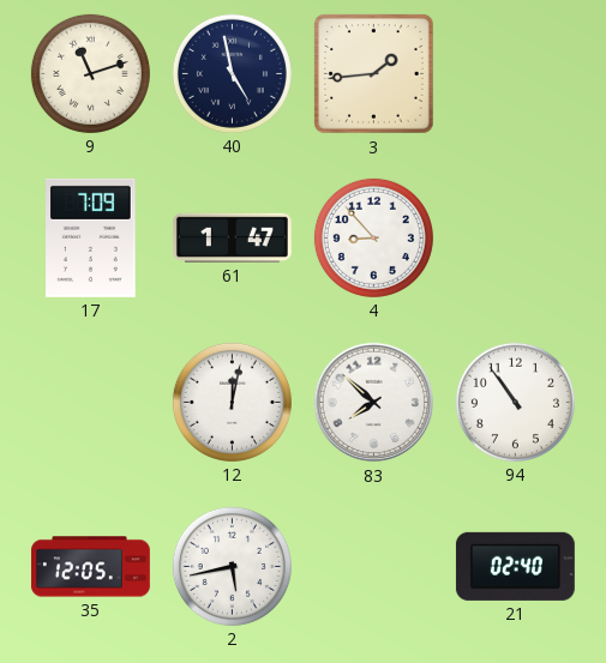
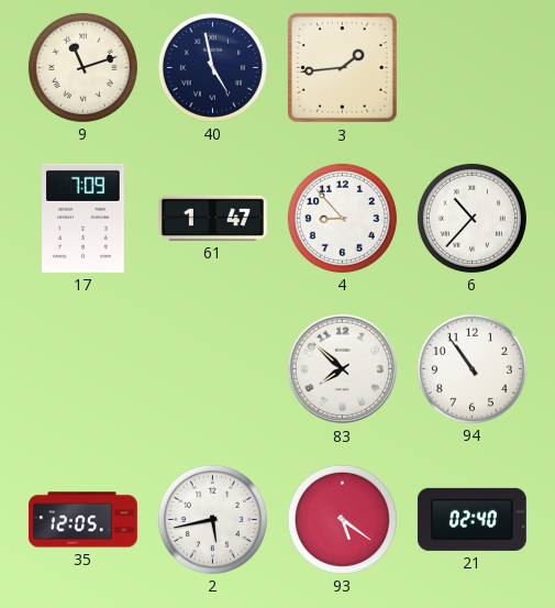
6: none -> 10:37 (471, 218)
12: 12:02 -> none (232, 402)
93: none -> 5:21 (342, 519)
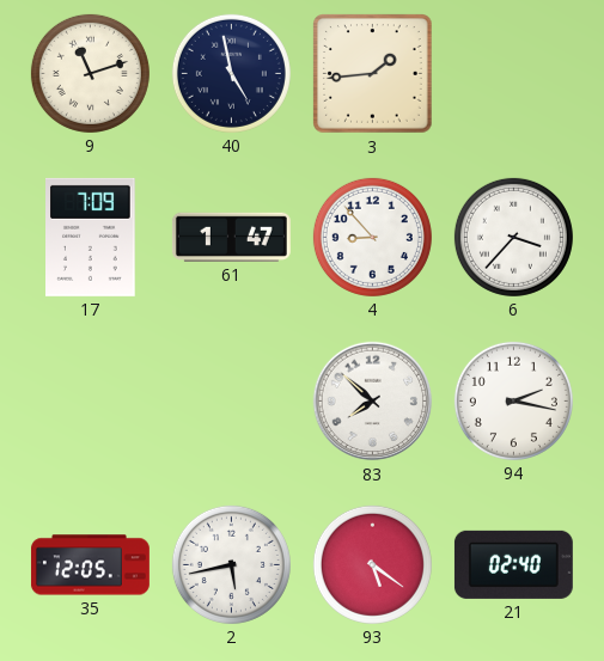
6: 10:37 -> 3:37 (513, 237)
94: 10:54 -> 2:17 (513, 400)
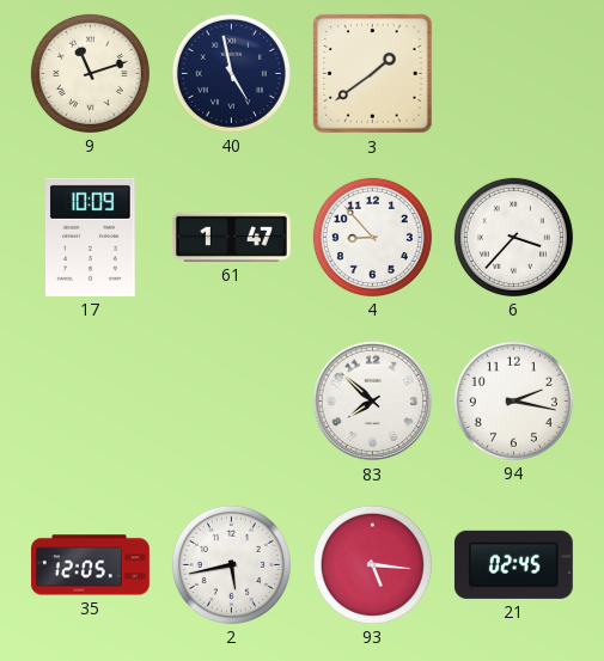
3: 1:44 -> 1:39 (373, 74)
17: 7:09 -> 10:09 (91, 237)
93: 5:21 -> 5:16 (372, 564)
21: 02:40 -> 02:45 (513, 564)
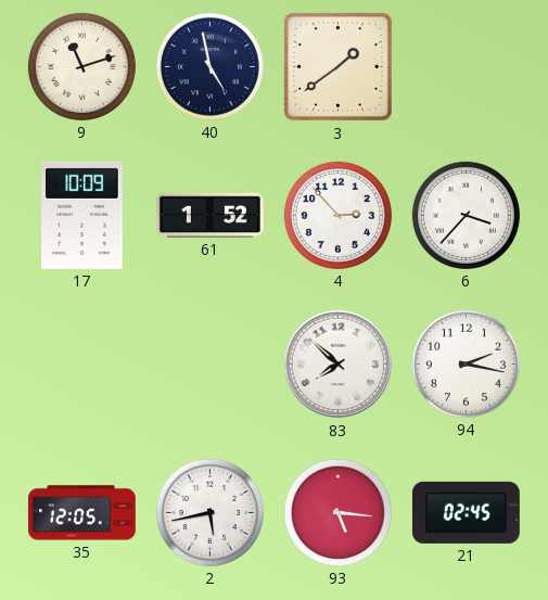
61: 1:47 -> 1:52 (209, 215)
4: 8:53 -> 2:53 (337, 215)
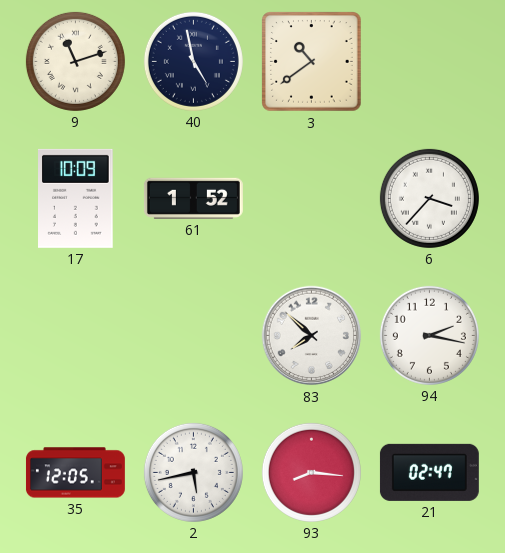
3: 1:39 -> 10:39 (312, 62)
4: 2:53 -> none (337, 215)
93: 5:16 -> 8:16 (311, 472)
21: 02:45 -> 02:47 (429, 472)
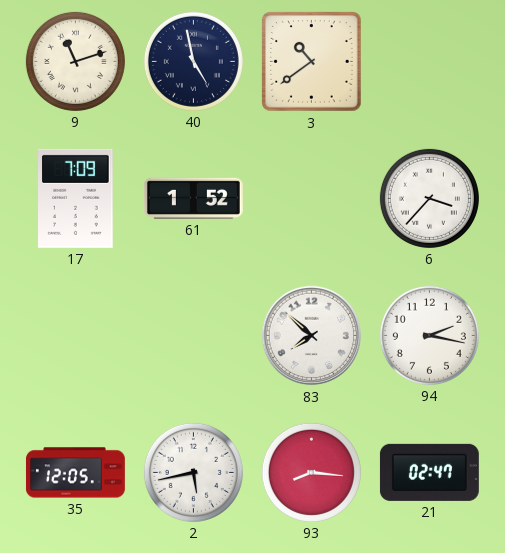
17: 10:09 -> 7:09 (76, 198)
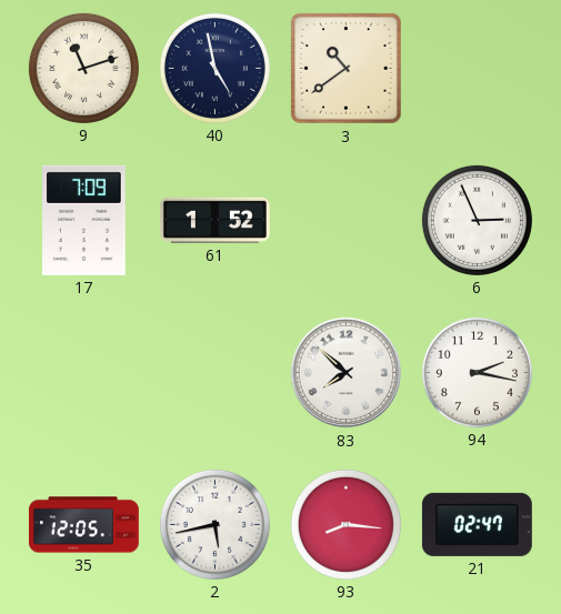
6: 3:37 -> 2:56 (477, 220)
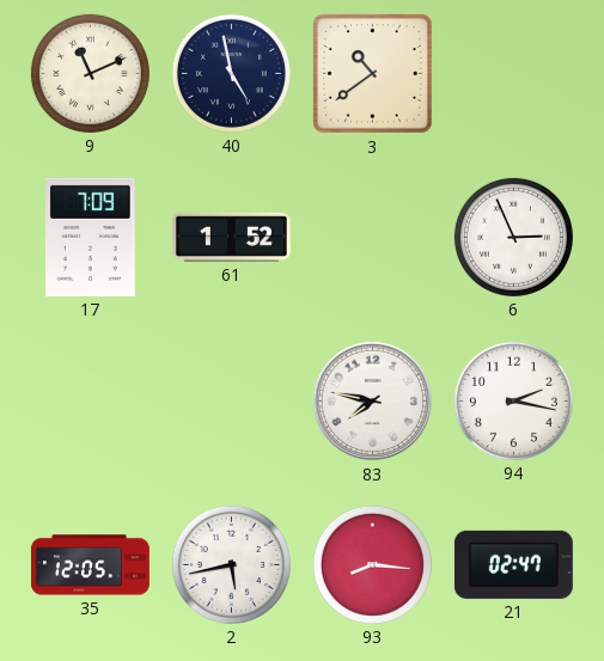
9: 11:12 -> 11:11 (90, 73)
83: 7:52 -> 7:47 (373, 402)
